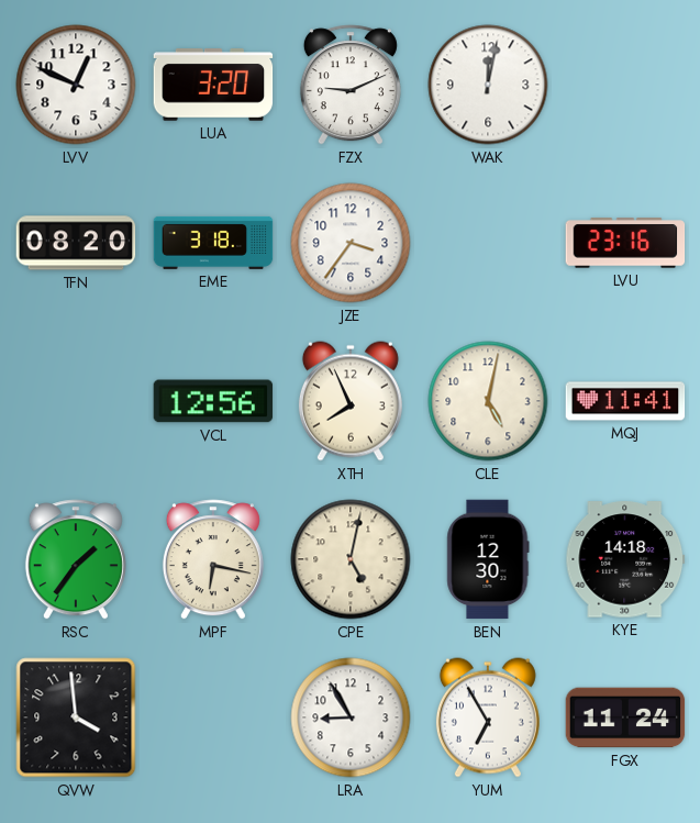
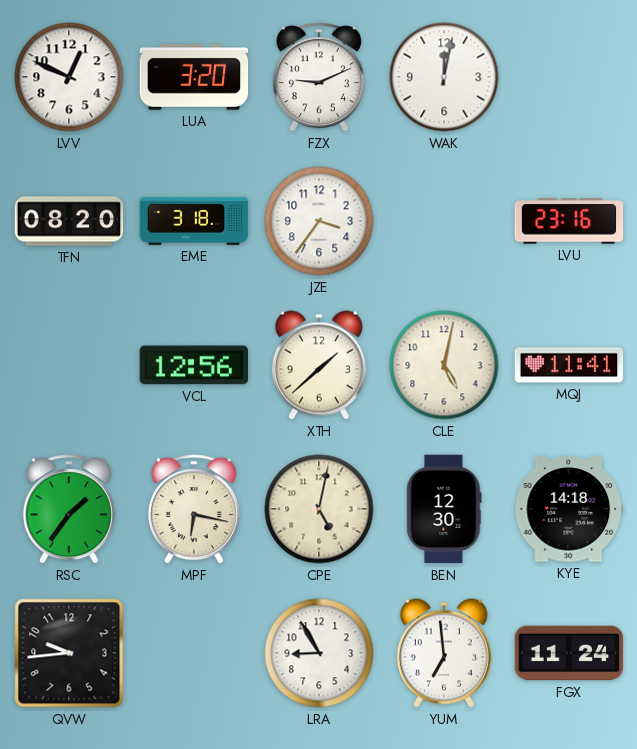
XTH: 7:56 -> 1:38 (319, 365)
QVW: 3:59 -> 9:44 (69, 653)
YUM: 6:55 -> 6:59 (444, 653)
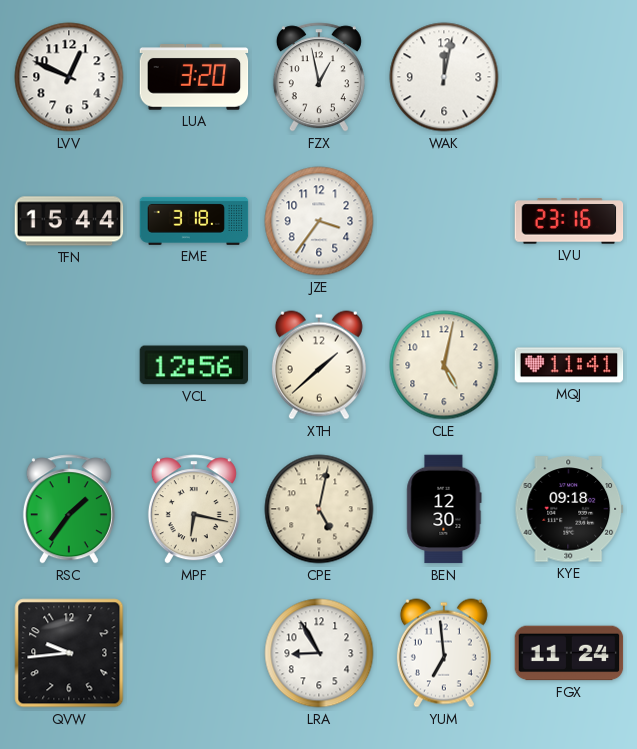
FZX: 9:11 -> 12:58 (319, 77)
TFN: 08:20 -> 15:44 (69, 221)
KYE: 14:18 -> 09:18 (569, 509)
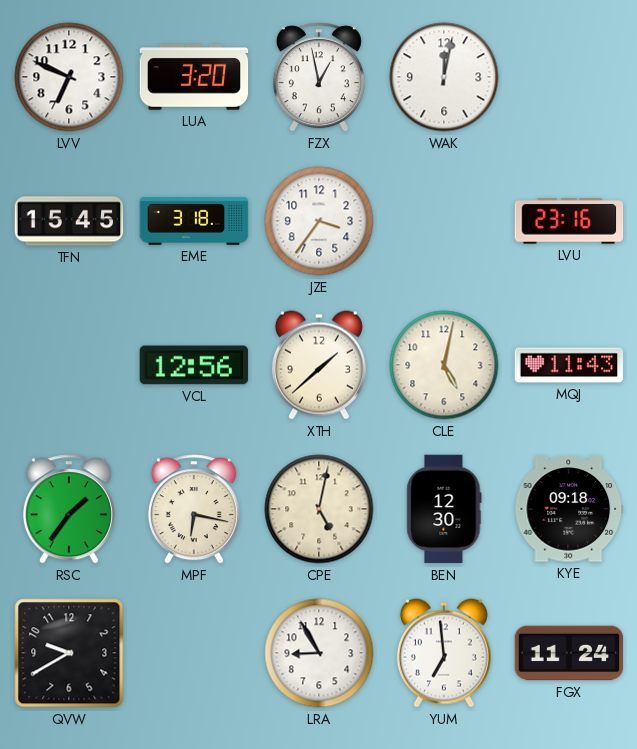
LVV: 12:49 -> 6:49 (69, 77)
TFN: 15:44 -> 15:45 (69, 221)
MQJ: 11:41 -> 11:43 (569, 365)
QVW: 9:44 -> 9:40 (69, 653)
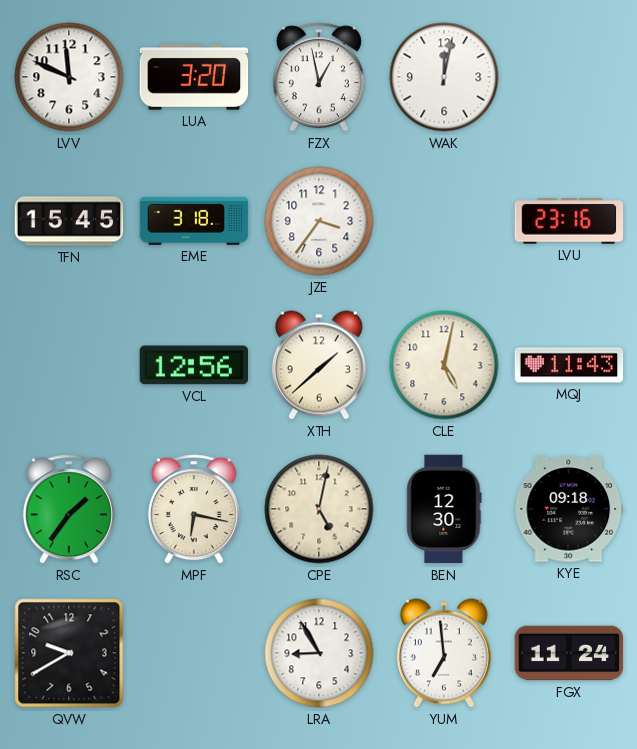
LVV: 6:49 -> 11:49 (69, 77)
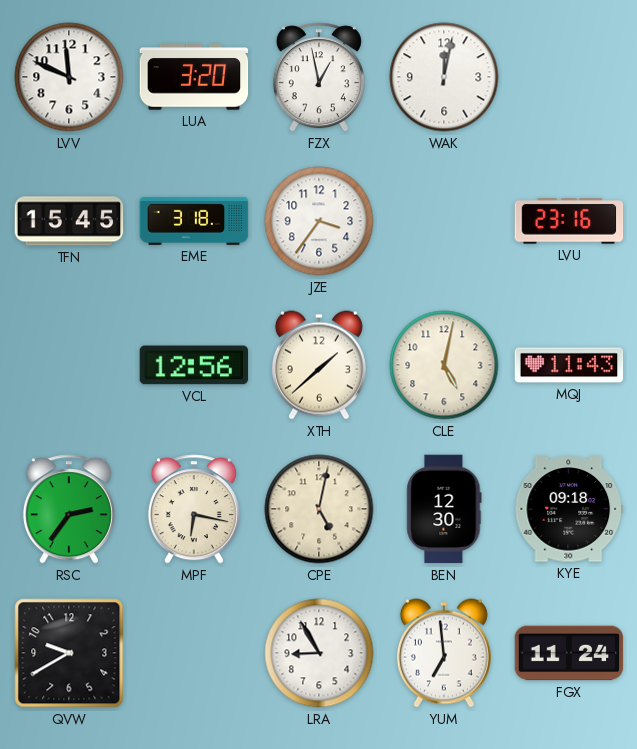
RSC: 1:36 -> 2:36 (69, 509)
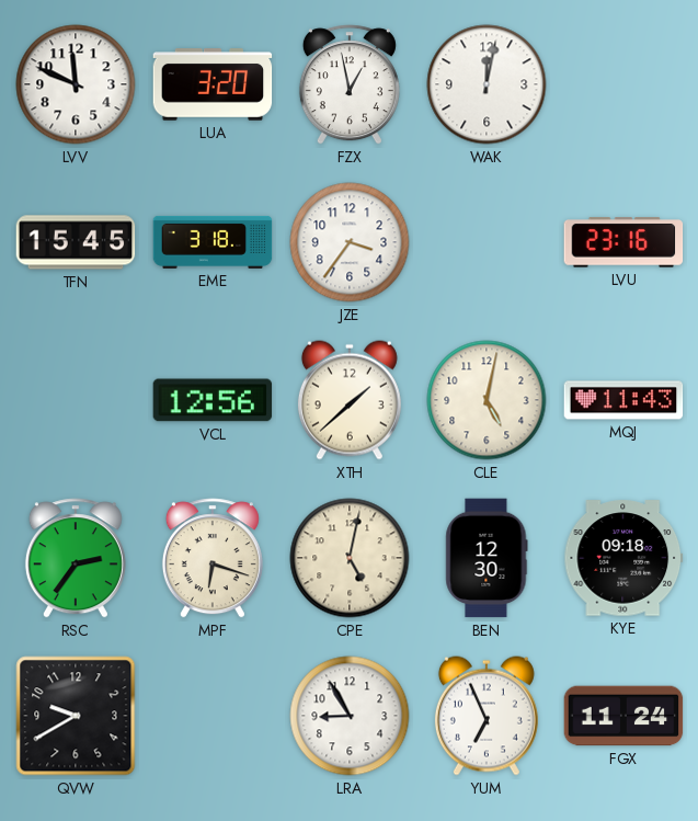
MPF: 6:17 -> 6:18 (213, 558)
YUM: 6:59 -> 6:56 (487, 716)
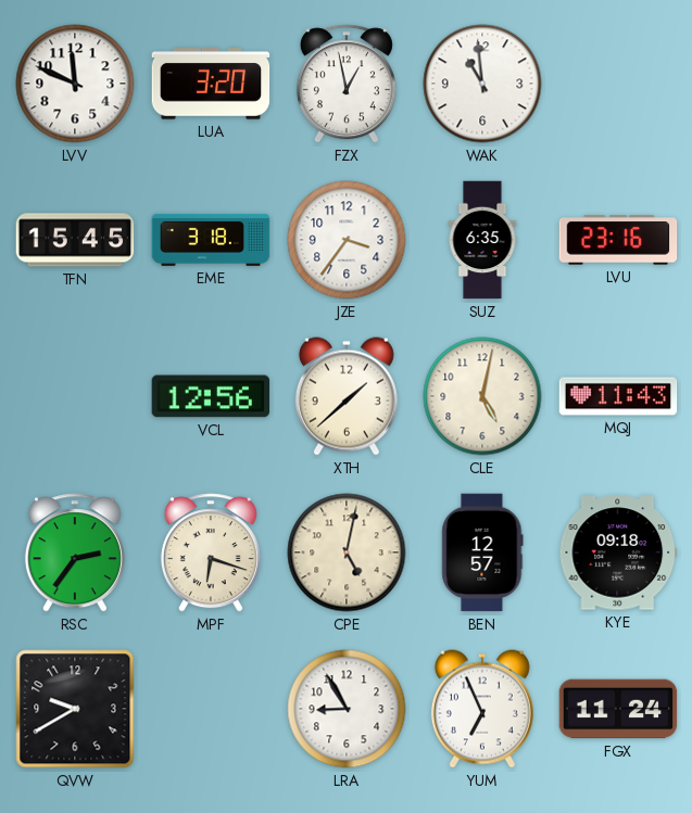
WAK: 12:02 -> 10:59 (482, 84)
SUZ: none -> 6:35 (482, 240)
BEN: 12:30 -> 12:57 (482, 552)
